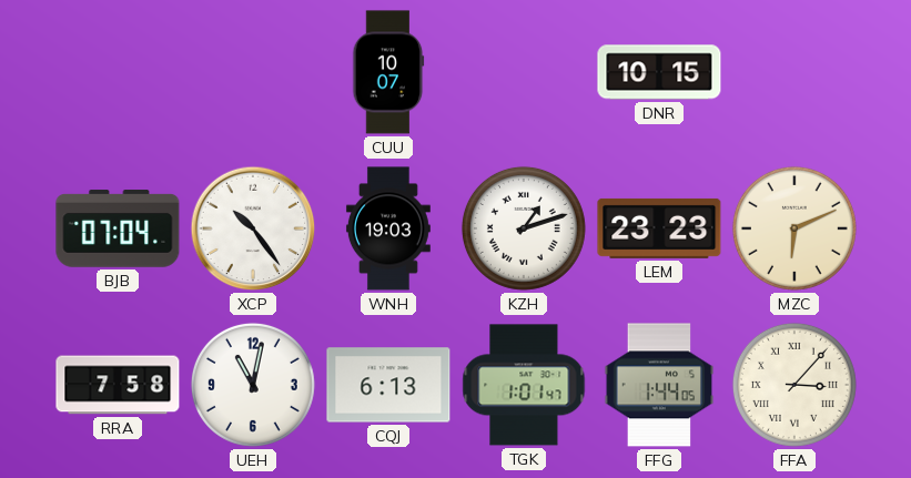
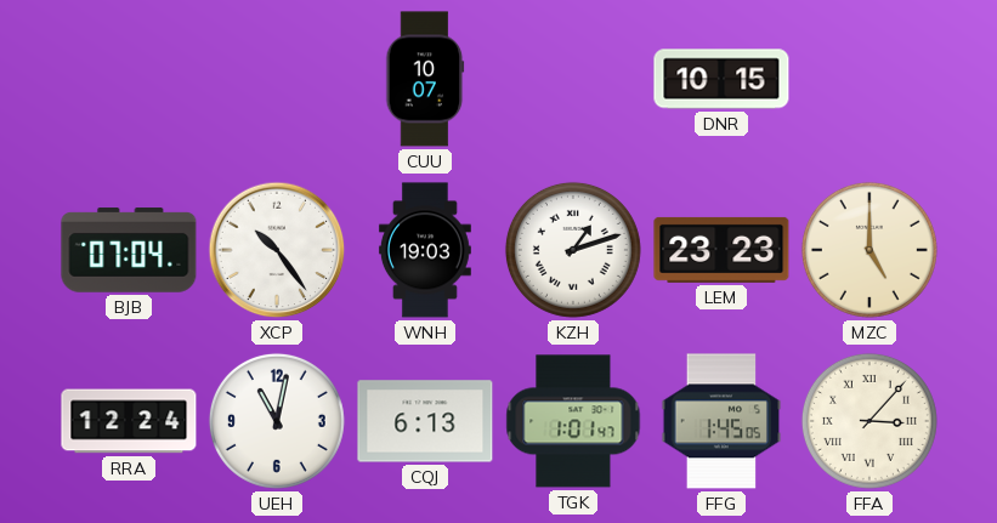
MZC: 6:11 -> 5:00 (869, 250)
RRA: 7:58 -> 12:24 (129, 421)
FFG: 1:44 -> 1:45 (721, 421)
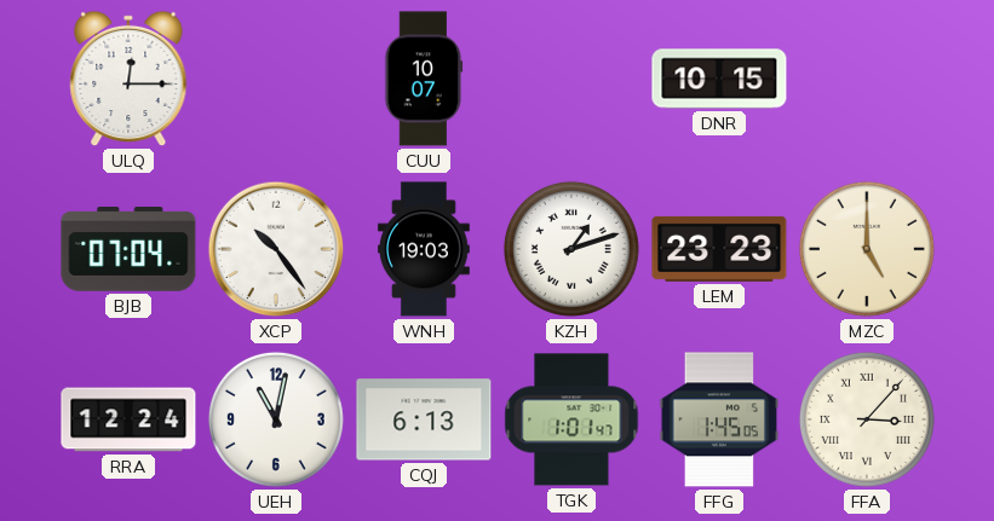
ULQ: none -> 12:15 (128, 79)
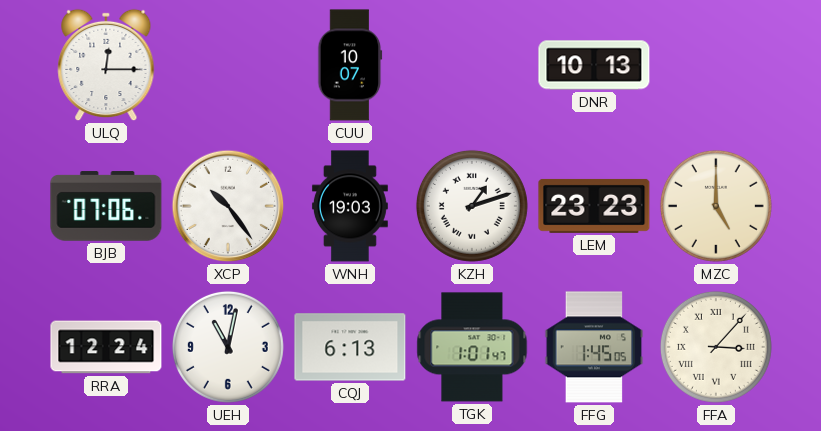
DNR: 10:15 -> 10:13 (594, 65)
BJB: 07:04 -> 07:06 (106, 206)
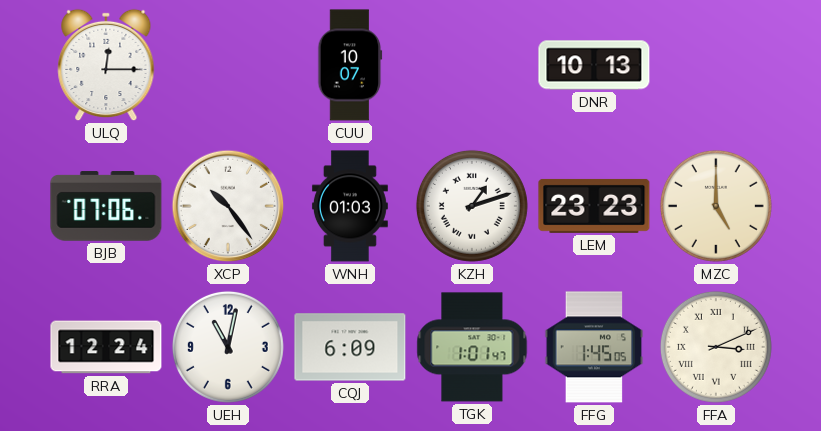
WNH: 19:03 -> 01:03 (350, 206)
CQJ: 6:13 -> 6:09 (350, 347)
FFA: 3:07 -> 3:11 (716, 347)
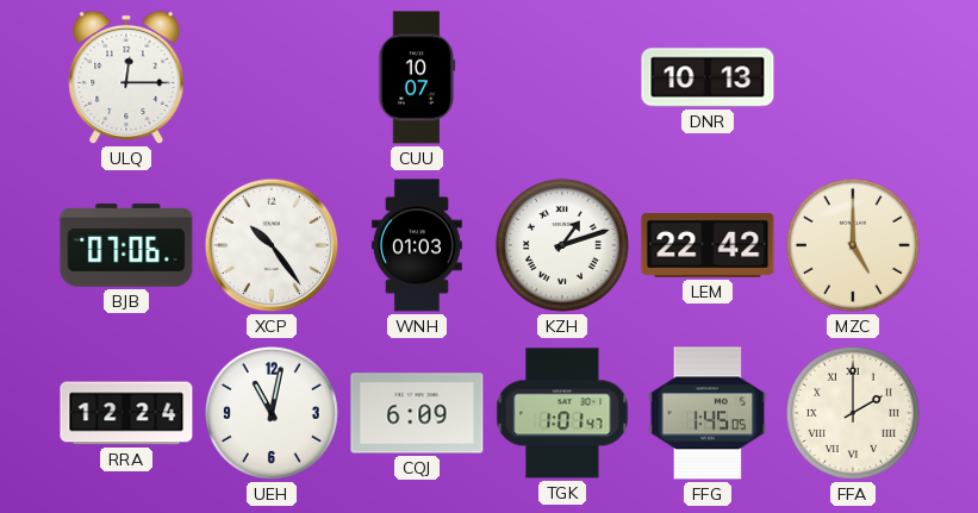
LEM: 23:23 -> 22:42 (708, 245)
FFA: 3:11 -> 2:00 (853, 413)
